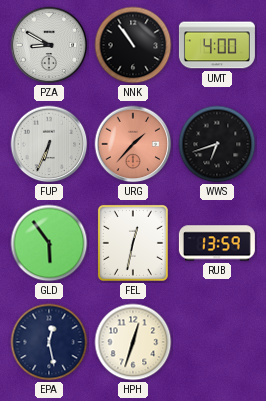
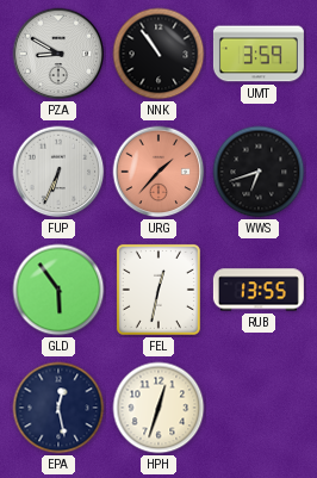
UMT: 4:00 -> 3:59 (259, 54)
RUB: 13:59 -> 13:55 (259, 290)
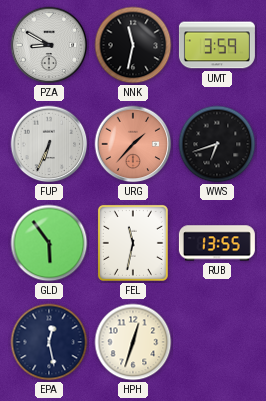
NNK: 10:54 -> 11:32 (133, 45)
FEL: 12:32 -> 11:32 (133, 243)
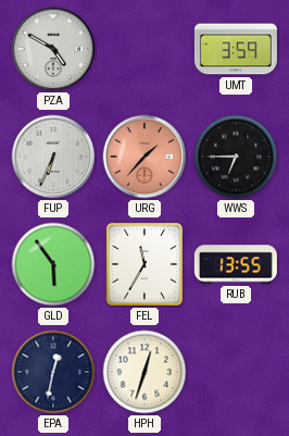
PZA: 8:50 -> 4:50 (53, 49)
NNK: 11:32 -> none (133, 45)
WWS: 6:42 -> 6:45 (236, 157)
FEL: 11:32 -> 11:35 (144, 264)
EPA: 12:28 -> 12:32 (53, 372)
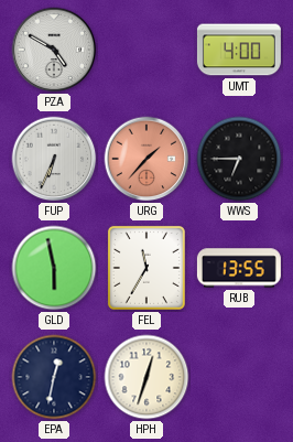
UMT: 3:59 -> 4:00 (239, 50)
GLD: 5:54 -> 5:58 (54, 268)
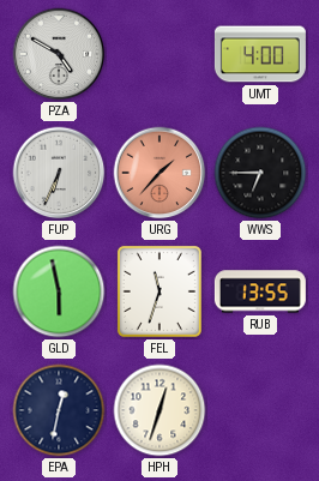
FEL: 11:35 -> 11:33 (159, 291)
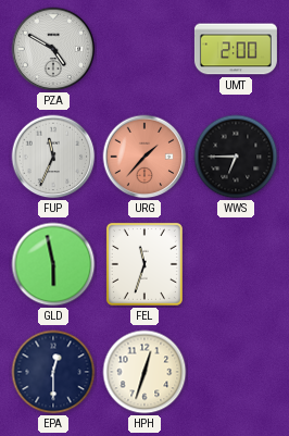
UMT: 4:00 -> 2:00 (236, 49)
FUP: 6:34 -> 11:34 (53, 157)
RUB: 13:55 -> none (260, 291)
EPA: 12:32 -> 12:30 (53, 372)
